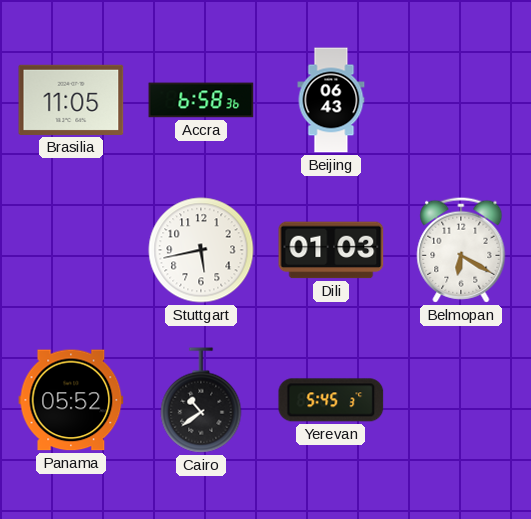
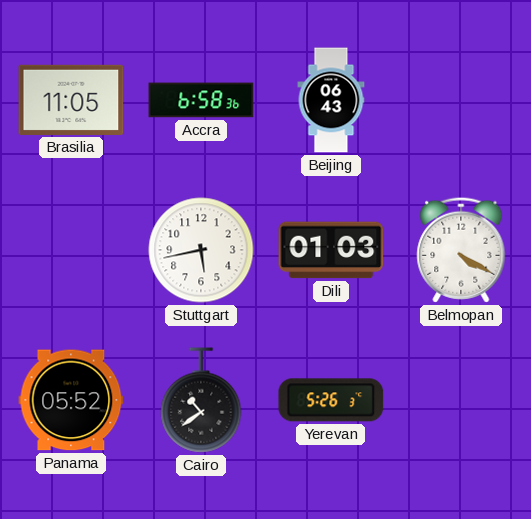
Belmopan: 6:20 -> 4:20 (461, 250)
Yerevan: 5:45 -> 5:26 (331, 400)
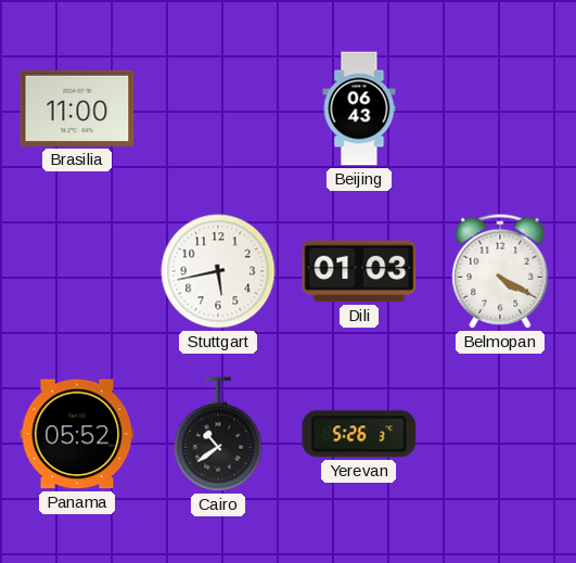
Brasilia: 11:05 -> 11:00 (77, 108)
Accra: 6:58 -> none (201, 100)
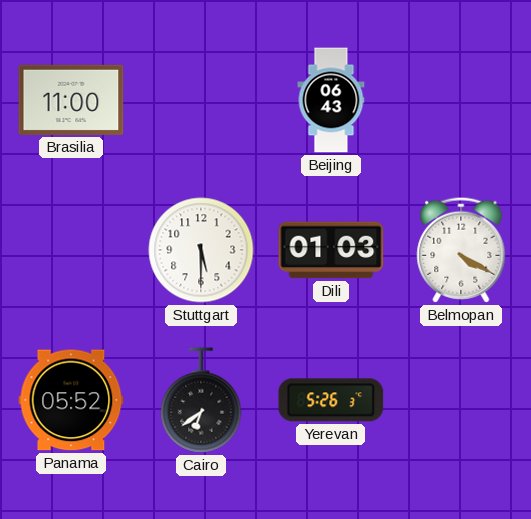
Stuttgart: 5:43 -> 5:30 (201, 250)
Cairo: 10:39 -> 6:39 (201, 400)
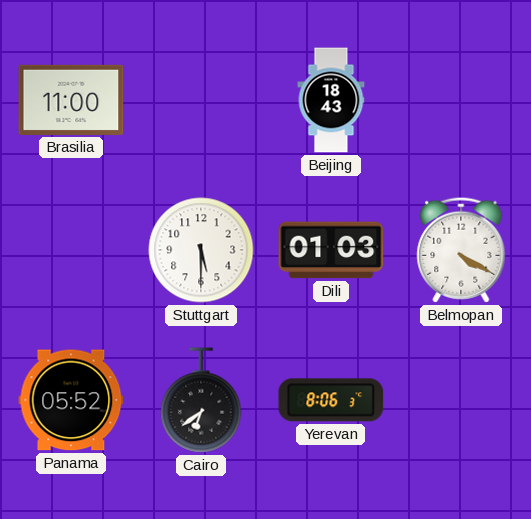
Beijing: 06:43 -> 18:43 (331, 100)
Yerevan: 5:26 -> 8:06 (331, 400)
